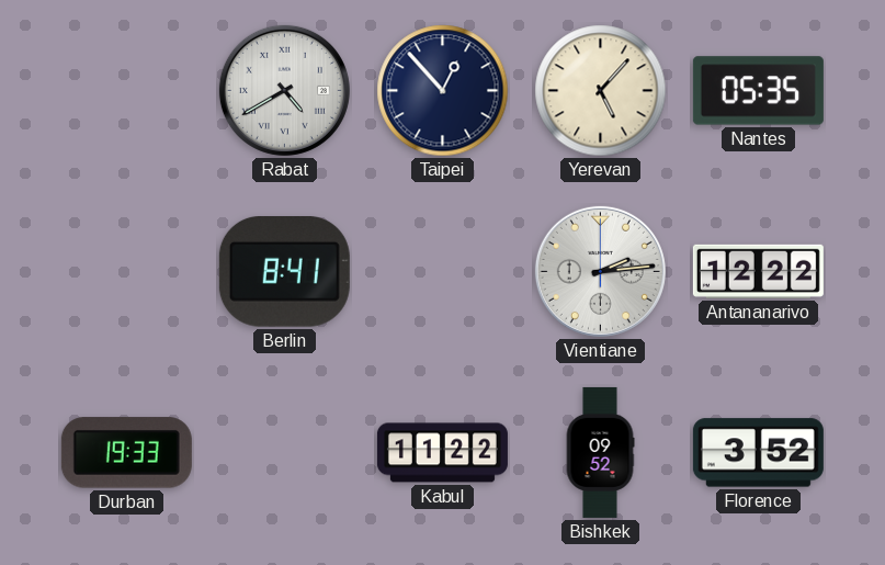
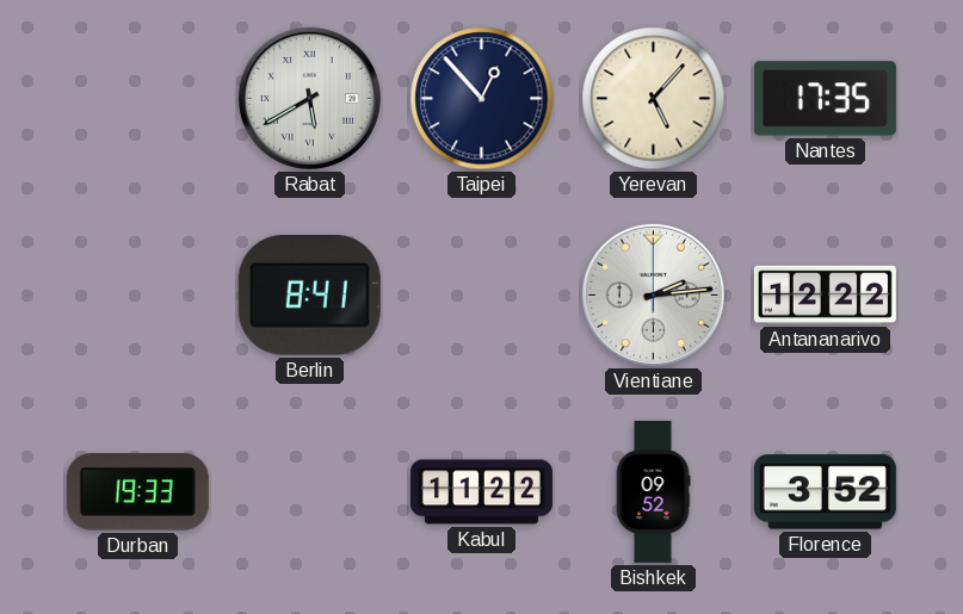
Rabat: 4:40 -> 5:40 (309, 98)
Nantes: 05:35 -> 17:35 (825, 99)
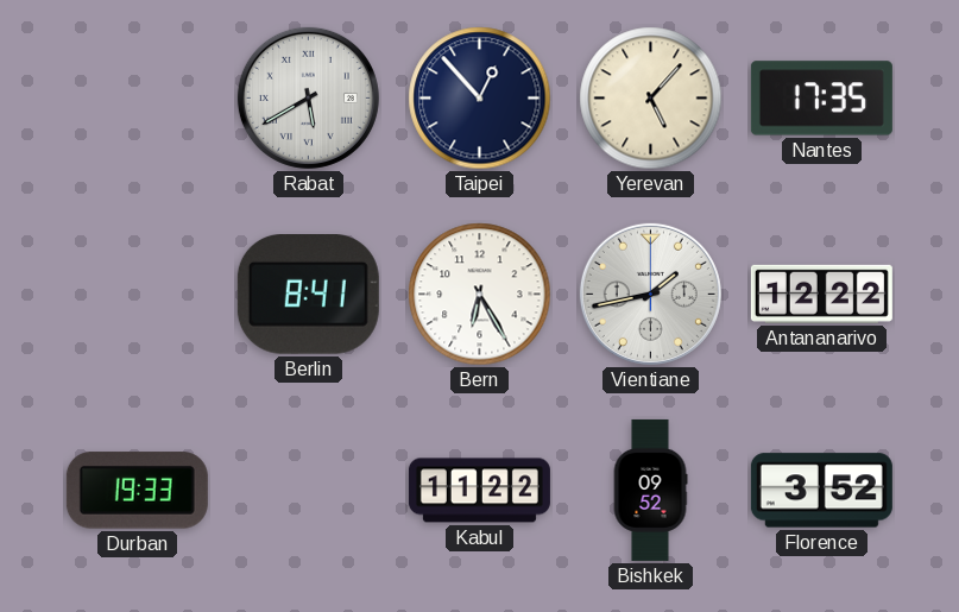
Bern: none -> 6:25 (480, 295)
Vientiane: 2:14 -> 1:43 (650, 294)
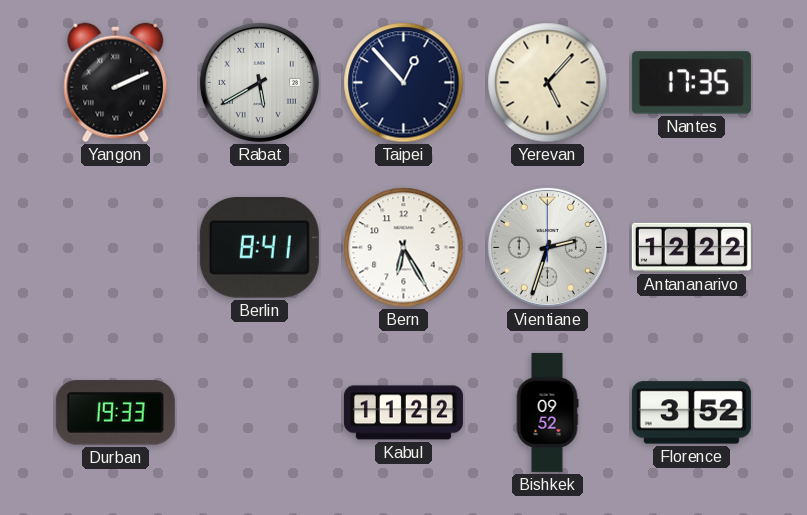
Yangon: none -> 2:11 (116, 83)
Vientiane: 1:43 -> 2:33 (547, 247)
